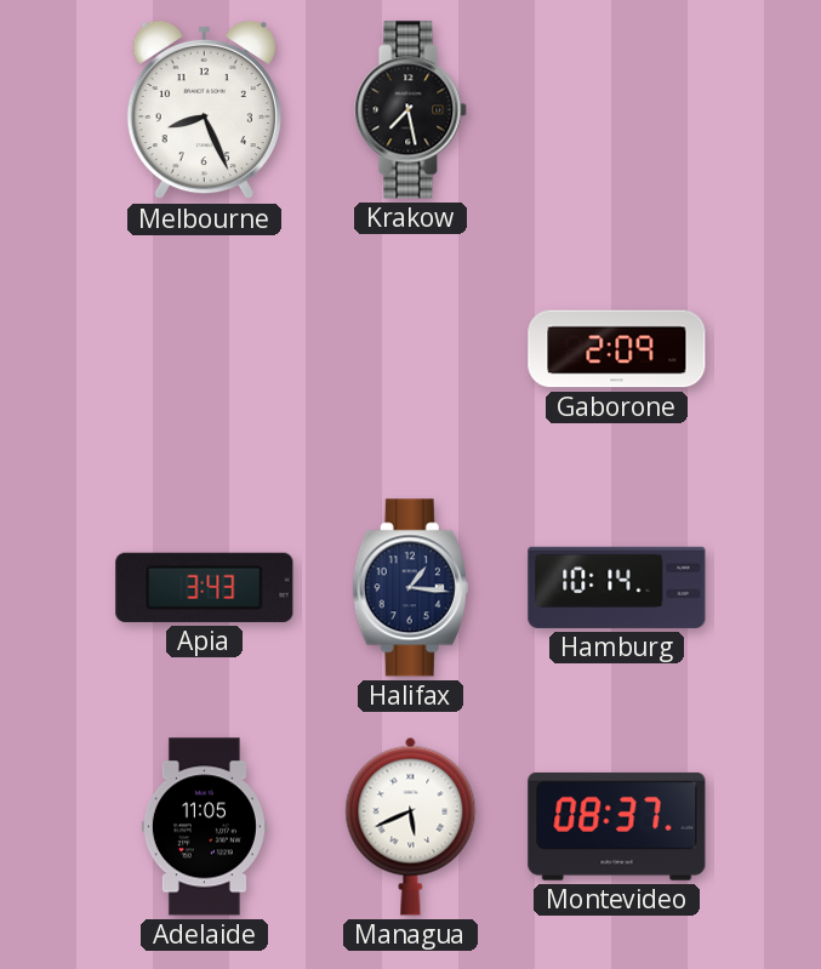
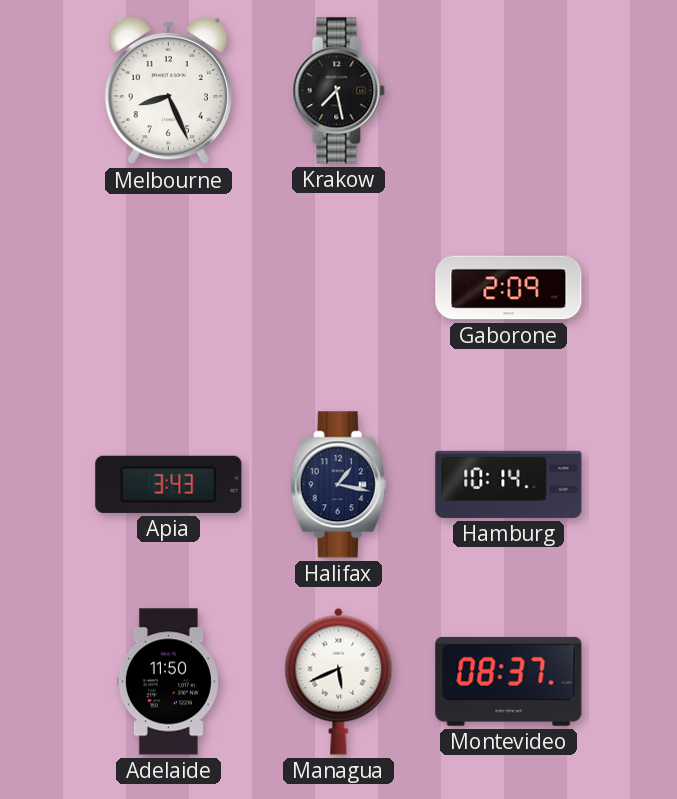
Halifax: 1:16 -> 1:17 (338, 485)
Adelaide: 11:05 -> 11:50 (168, 682)
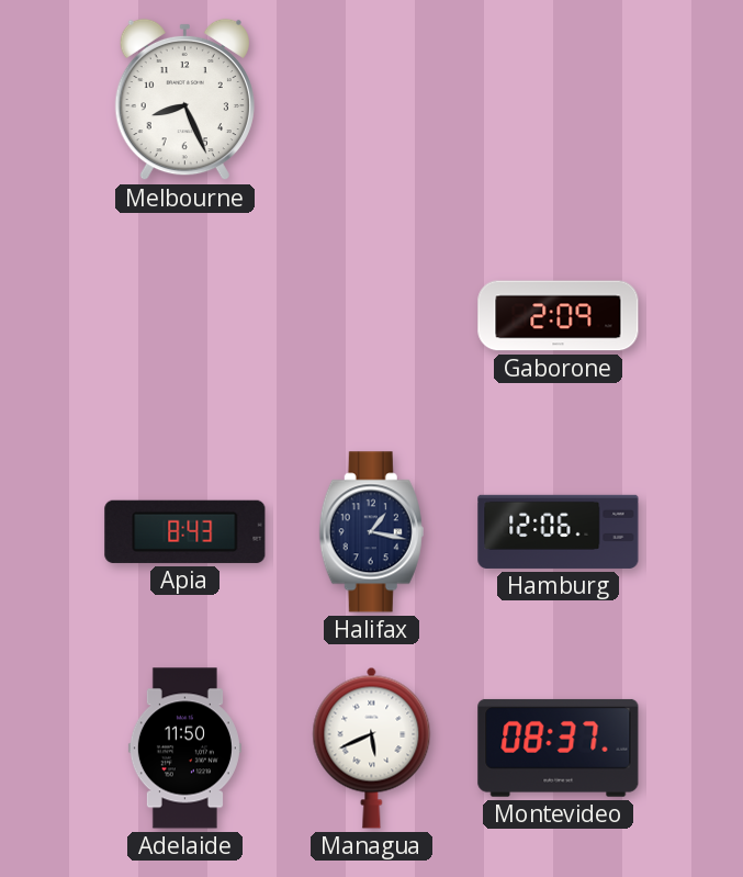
Krakow: 7:28 -> none (339, 91)
Apia: 3:43 -> 8:43 (185, 531)
Hamburg: 10:14 -> 12:06 (559, 531)
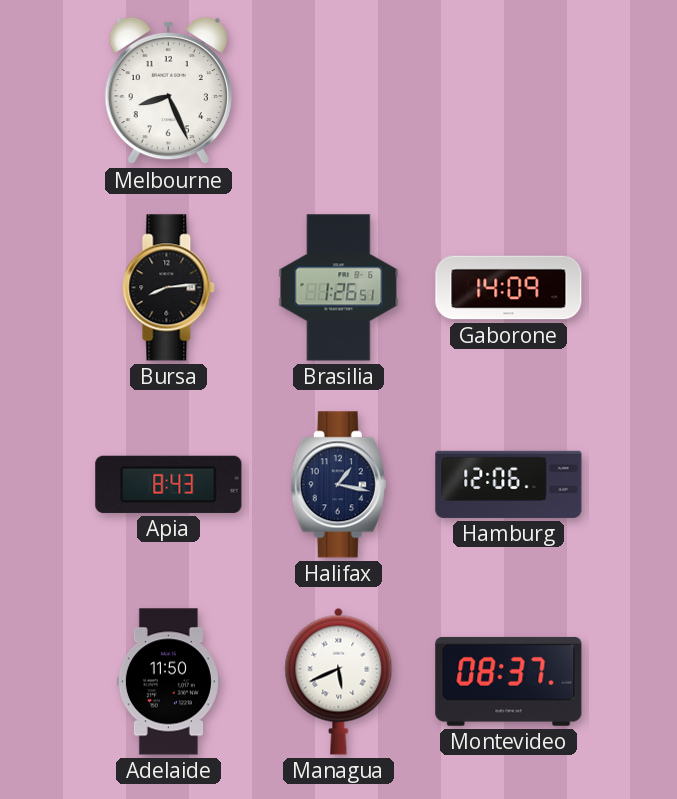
Bursa: none -> 8:14 (169, 288)
Brasilia: none -> 1:26 (339, 288)
Gaborone: 2:09 -> 14:09 (509, 288)
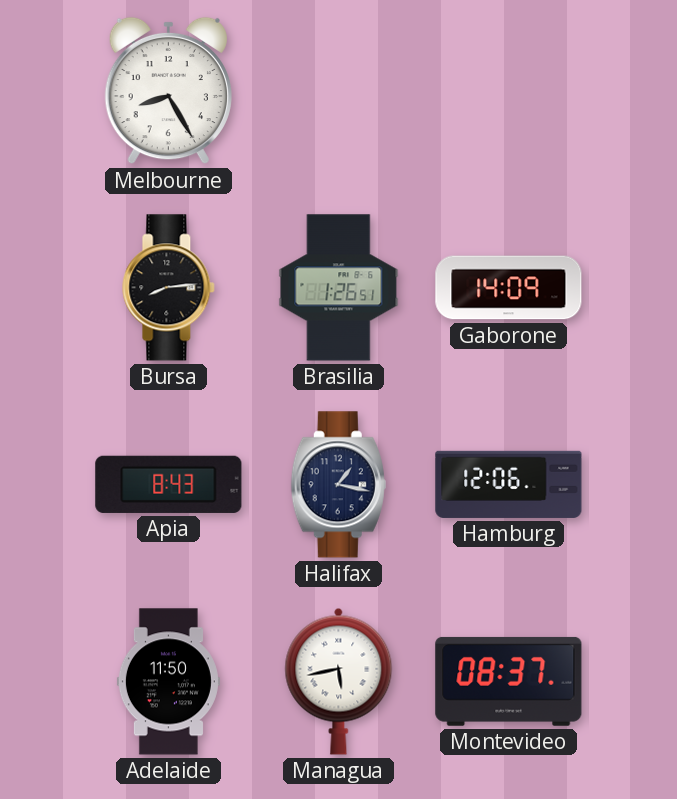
Melbourne: 8:26 -> 8:25 (168, 91)
Managua: 5:41 -> 5:43 (339, 681)
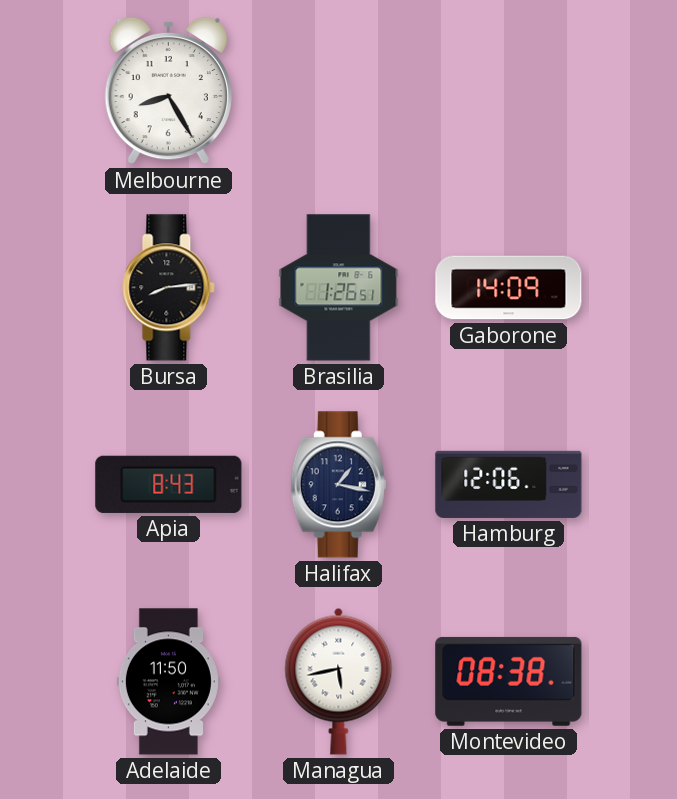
Montevideo: 08:37 -> 08:38 (509, 681)
